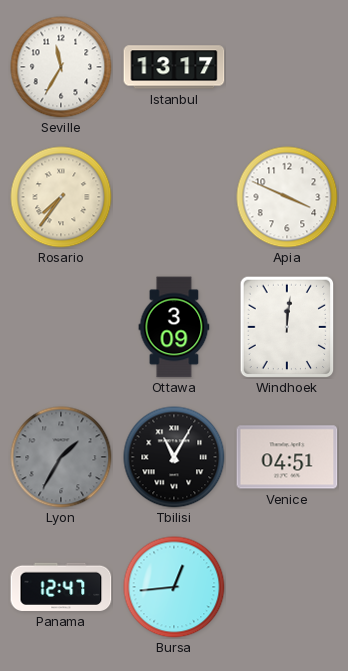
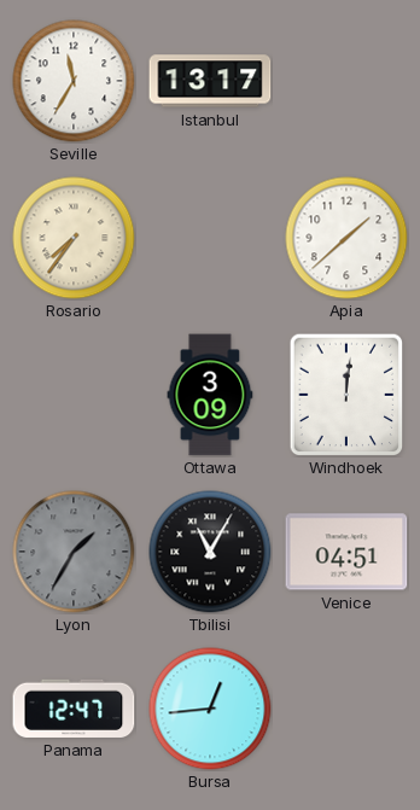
Apia: 3:49 -> 1:38 (346, 238)
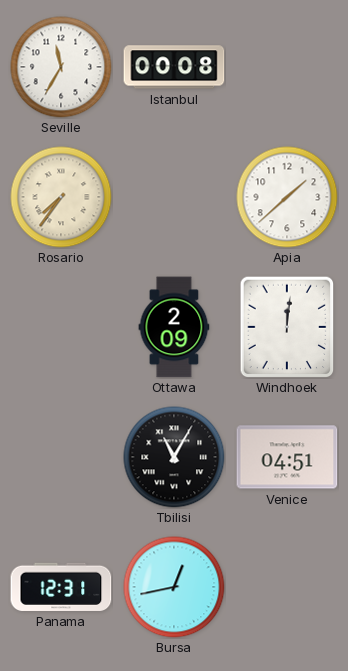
Istanbul: 13:17 -> 00:08 (174, 67)
Ottawa: 3:09 -> 2:09 (174, 327)
Lyon: 1:35 -> none (74, 552)
Panama: 12:47 -> 12:31 (61, 587)
Bursa: 12:44 -> 12:43 (174, 587)
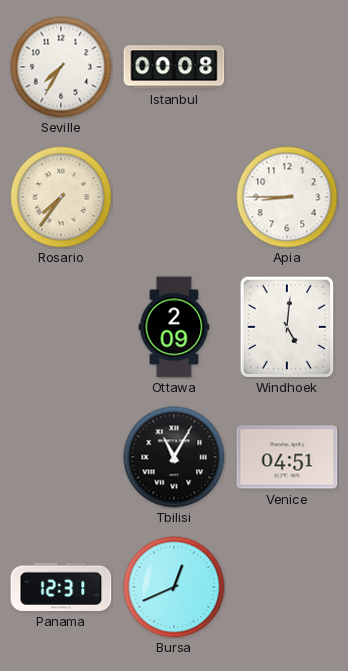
Seville: 11:35 -> 7:35 (61, 67)
Apia: 1:38 -> 8:45 (287, 197)
Windhoek: 12:01 -> 5:01 (287, 327)
Bursa: 12:43 -> 12:41 (174, 587)
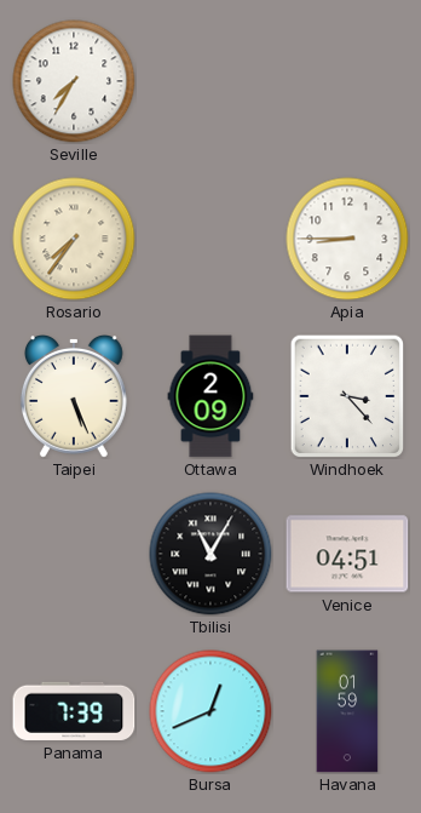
Istanbul: 00:08 -> none (174, 67)
Taipei: none -> 5:26 (74, 397)
Windhoek: 5:01 -> 3:23 (347, 396)
Panama: 12:31 -> 7:39 (74, 711)
Havana: none -> 01:59 (347, 711)
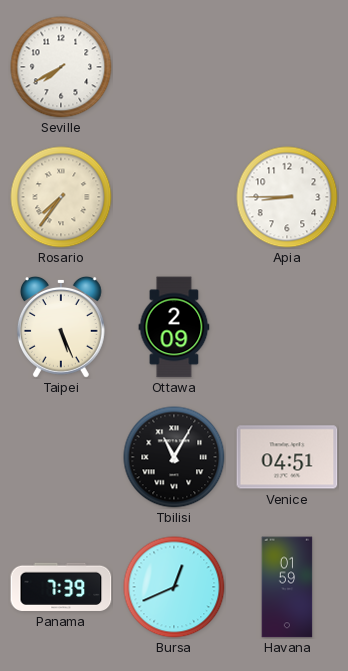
Seville: 7:35 -> 7:40 (61, 67)
Windhoek: 3:23 -> none (347, 396)
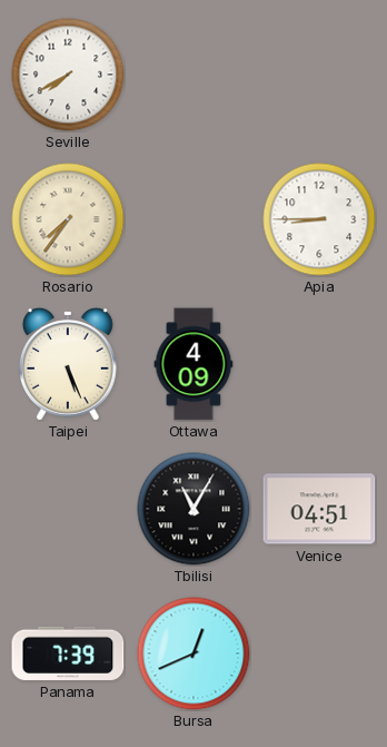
Ottawa: 2:09 -> 4:09 (193, 364)
Havana: 01:59 -> none (287, 587)
